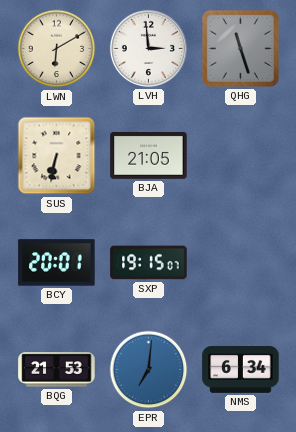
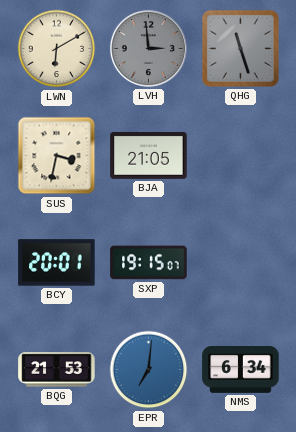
LVH dial: white -> grey (148, 48)
SUS: 6:32 -> 3:32 (57, 156)
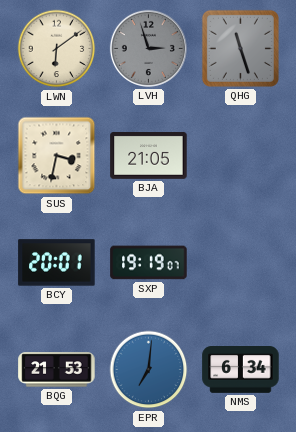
LWN: 6:10 -> 6:09 (57, 49)
LVH: 2:59 -> 2:57 (148, 48)
SXP: 19:15 -> 19:19 (149, 263)
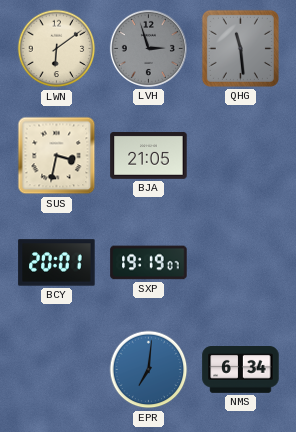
QHG: 11:27 -> 11:29 (240, 48)
BQG: 21:53 -> none (57, 370)
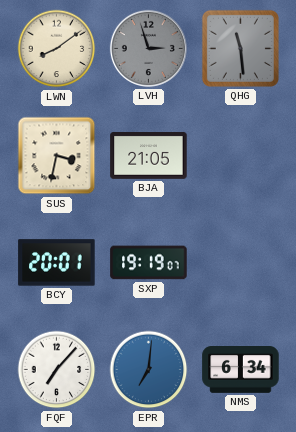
LWN: 6:09 -> 8:09 (57, 49)
FQF: none -> 7:07 (57, 370)
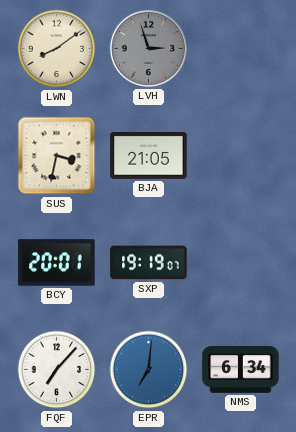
QHG: 11:29 -> none (240, 48)
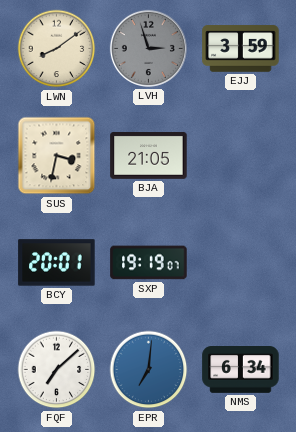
EJJ: none -> 3:59 (241, 49)
FQF: 7:07 -> 7:08 (57, 370)
